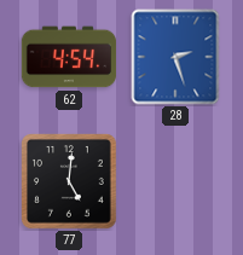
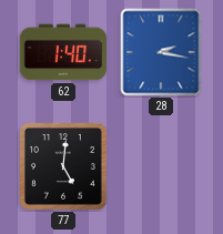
62: 4:54 -> 1:40 (63, 52)
28: 2:27 -> 2:17 (161, 52)
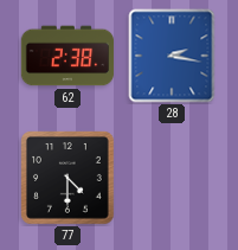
62: 1:40 -> 2:38 (67, 56)
77: 5:01 -> 4:30 (69, 179)
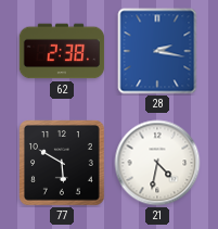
77: 4:30 -> 5:50 (63, 164)
21: none -> 4:32 (157, 163)
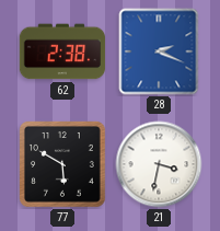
28: 2:17 -> 2:19 (159, 51)
21: 4:32 -> 3:32 (159, 164)
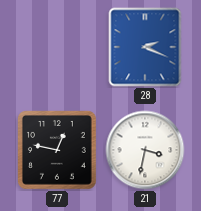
62: 2:38 -> none (62, 51)
77: 5:50 -> 12:47 (58, 151)
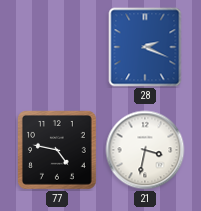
77: 12:47 -> 4:47 (58, 151)
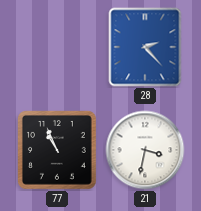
28: 2:19 -> 2:23 (145, 47)
77: 4:47 -> 10:56 (58, 151)
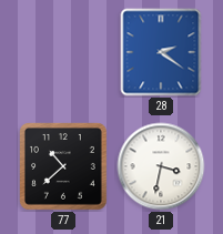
28: 2:23 -> 2:21 (161, 52)
77: 10:56 -> 10:38 (64, 167)
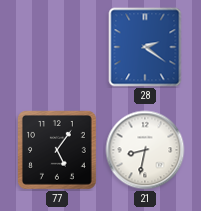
77: 10:38 -> 5:06 (58, 151)
21: 3:32 -> 8:32 (145, 150)
